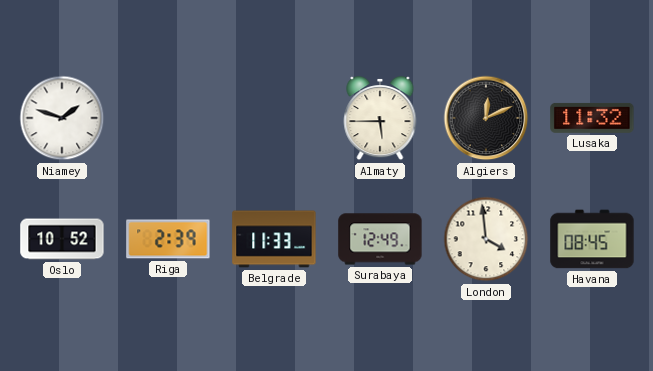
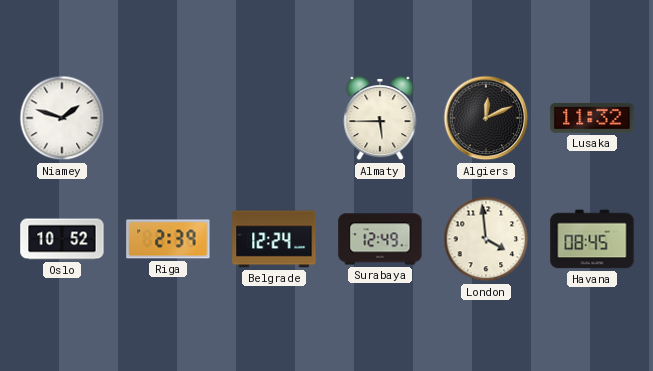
Belgrade: 11:33 -> 12:24 (274, 239)
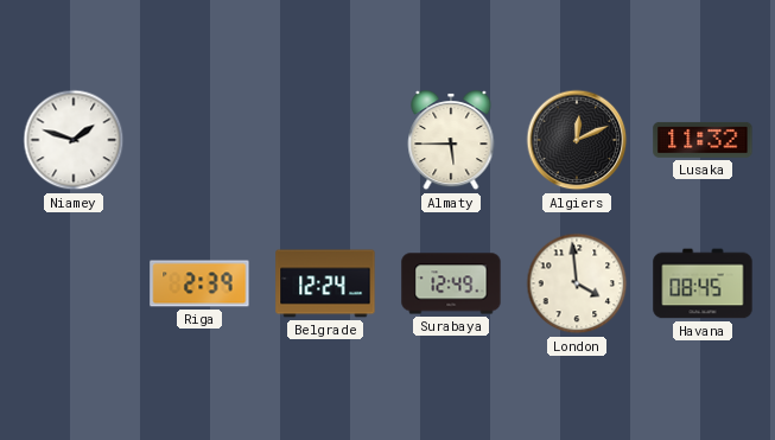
Oslo: 10:52 -> none (62, 239)
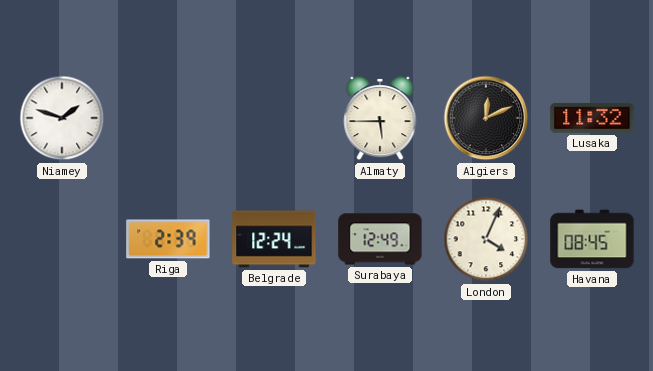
London: 3:59 -> 4:04 (486, 239)
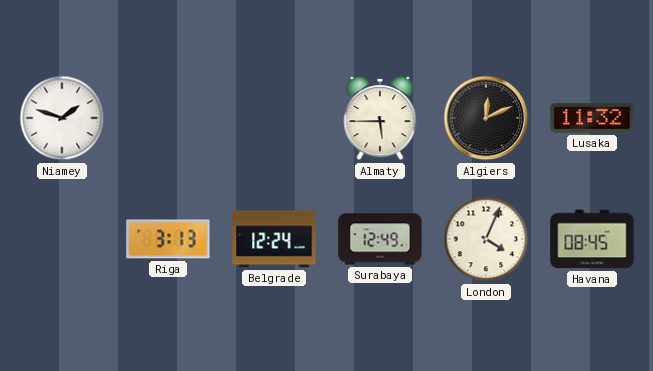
Riga: 2:39 -> 3:13 (168, 239)
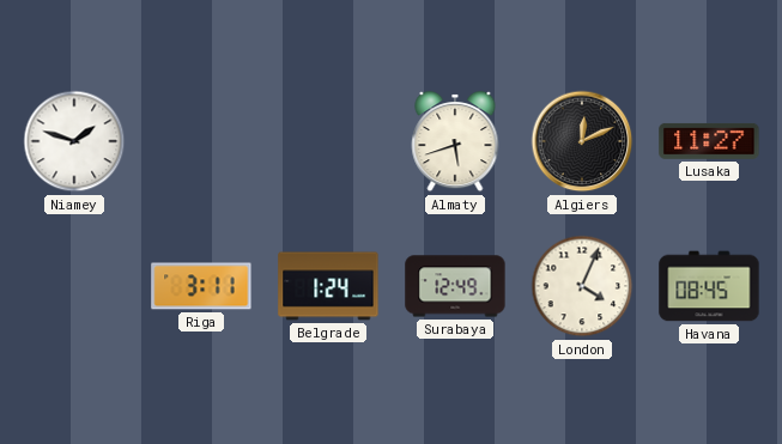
Almaty: 5:45 -> 5:42 (455, 142)
Lusaka: 11:32 -> 11:27 (709, 141)
Riga: 3:13 -> 3:11 (201, 286)
Belgrade: 12:24 -> 1:24 (328, 286)
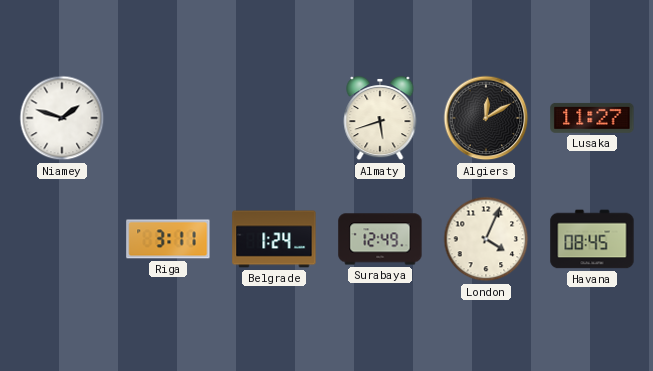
Algiers: 12:11 -> 12:10 (486, 118)
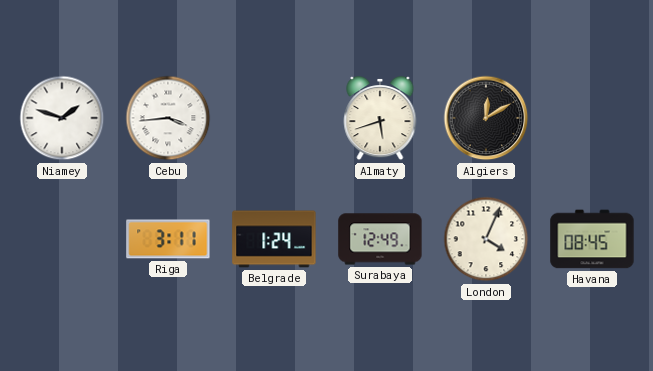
Cebu: none -> 3:44 (168, 118)
Lusaka: 11:27 -> none (592, 118)
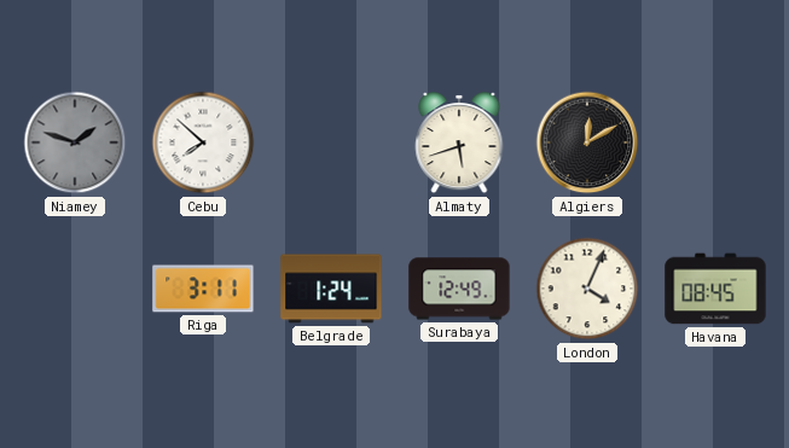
Niamey dial: white -> grey (75, 142)
Cebu: 3:44 -> 7:52 (203, 142)
